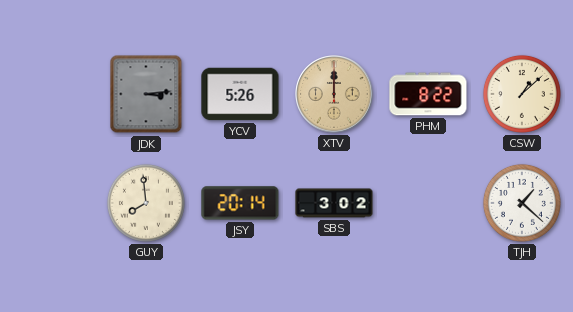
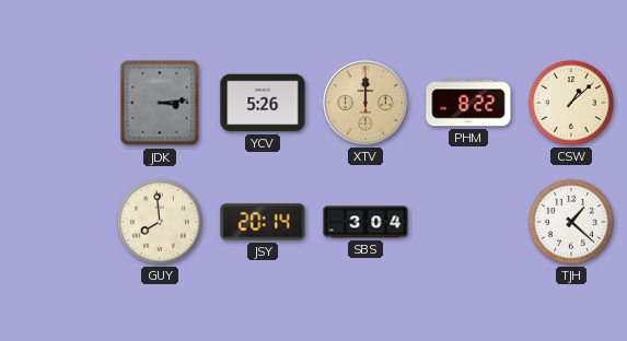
SBS: 3:02 -> 3:04 (365, 222)
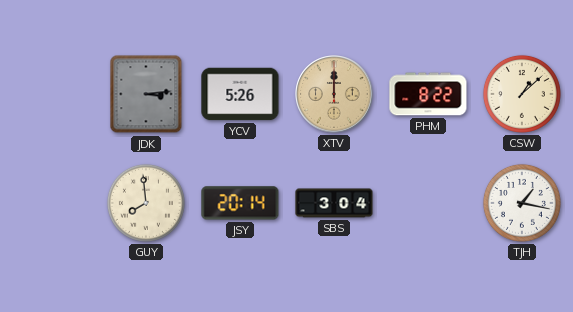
TJH: 1:22 -> 1:17 (522, 203)
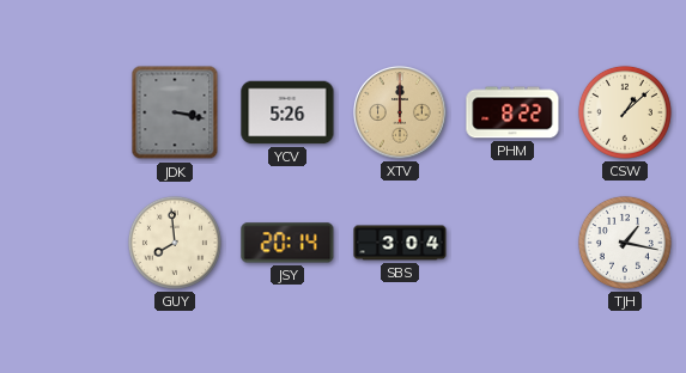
JDK: 3:14 -> 3:17 (175, 112)
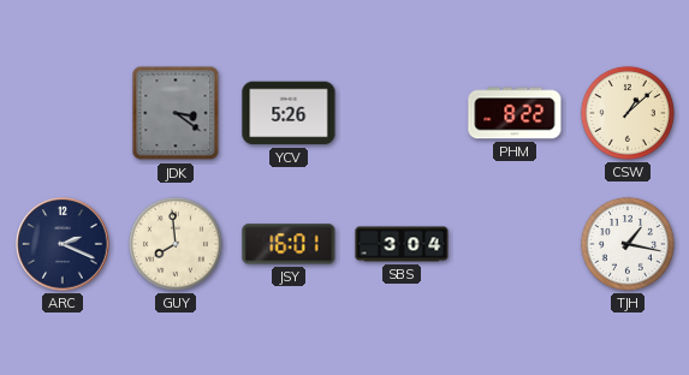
JDK: 3:17 -> 3:21 (176, 113)
XTV: 12:00 -> none (400, 112)
ARC: none -> 2:19 (63, 244)
JSY: 20:14 -> 16:01 (289, 244)
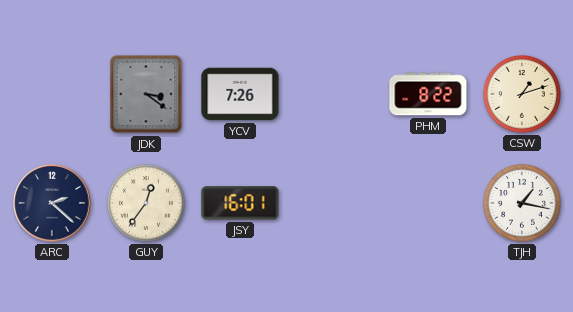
YCV: 5:26 -> 7:26 (240, 94)
CSW: 1:08 -> 1:12 (522, 94)
ARC: 2:19 -> 2:22 (52, 203)
GUY: 7:59 -> 12:36 (146, 203)
SBS: 3:04 -> none (402, 244)
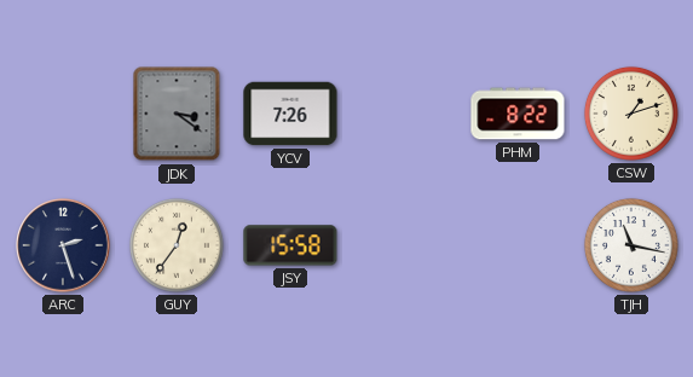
ARC: 2:22 -> 2:27 (63, 245)
JSY: 16:01 -> 15:58 (290, 245)
TJH: 1:17 -> 11:17 (631, 245)
